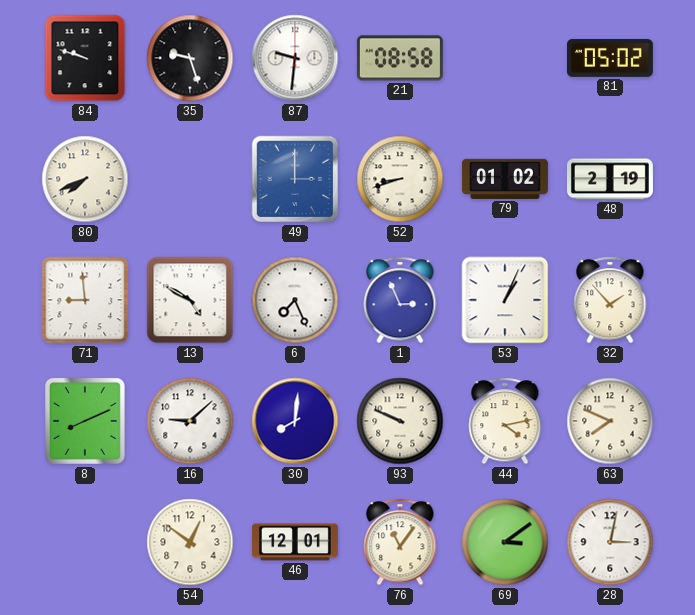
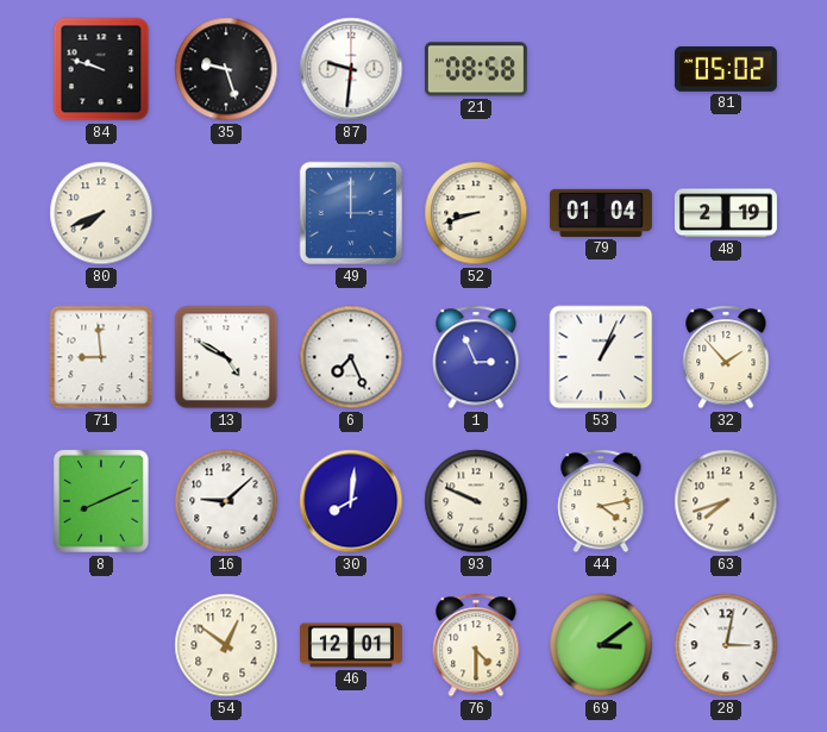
79: 01:02 -> 01:04 (601, 213)
63: 7:49 -> 7:42 (726, 501)
76: 11:06 -> 4:30 (476, 645)
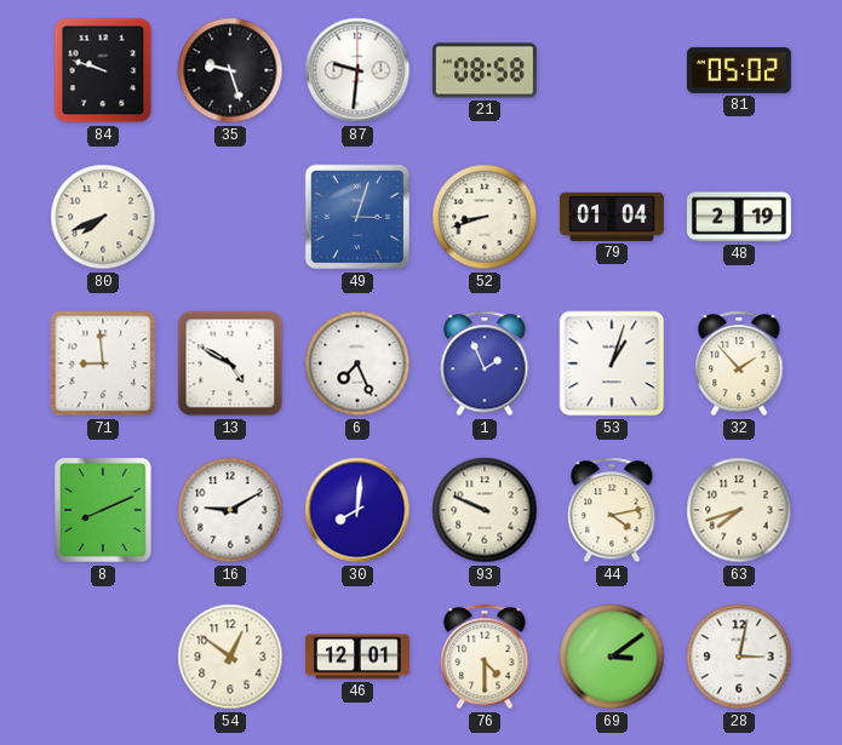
49: 3:00 -> 3:03 (357, 217)
1: 2:56 -> 1:56 (485, 363)
53: 1:04 -> 1:03 (612, 363)
16: 9:08 -> 9:10 (230, 510)
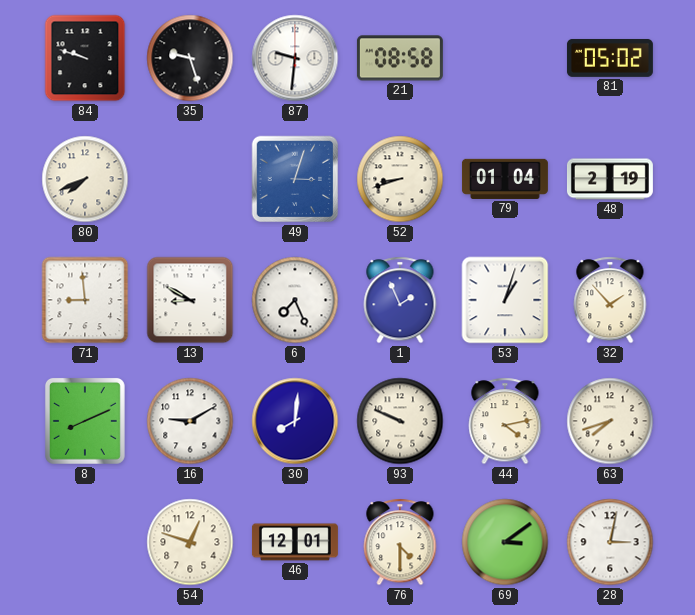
13: 4:50 -> 8:50 (190, 300)
54: 12:51 -> 12:48 (190, 542)
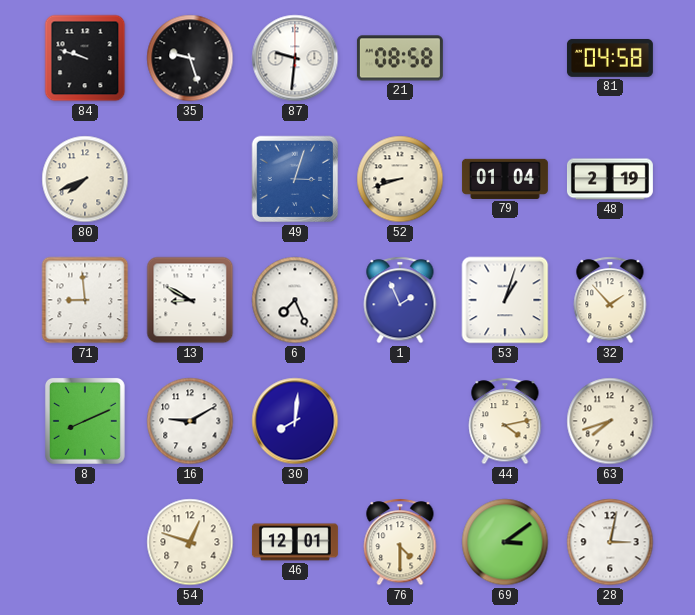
81: 05:02 -> 04:58 (610, 58)
93: 9:49 -> none (400, 421)
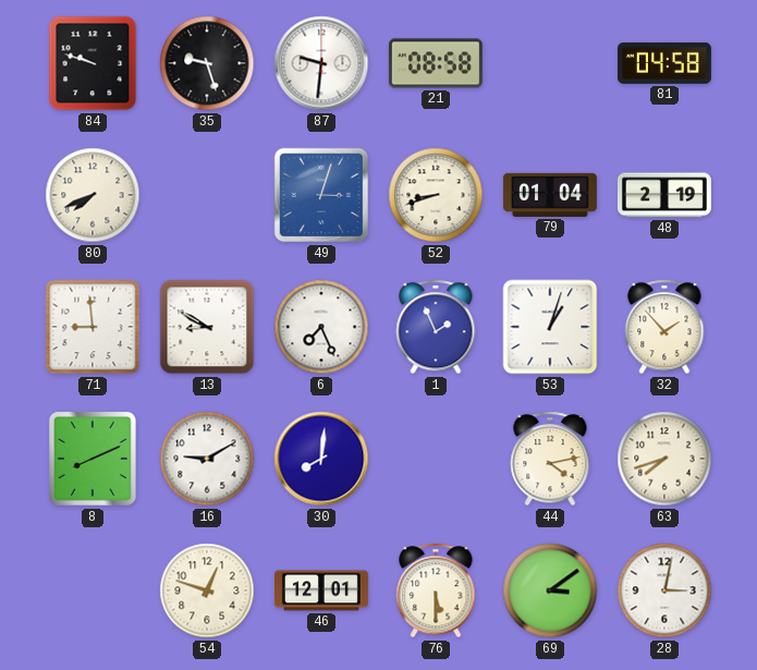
76: 4:30 -> 5:30 (436, 590)
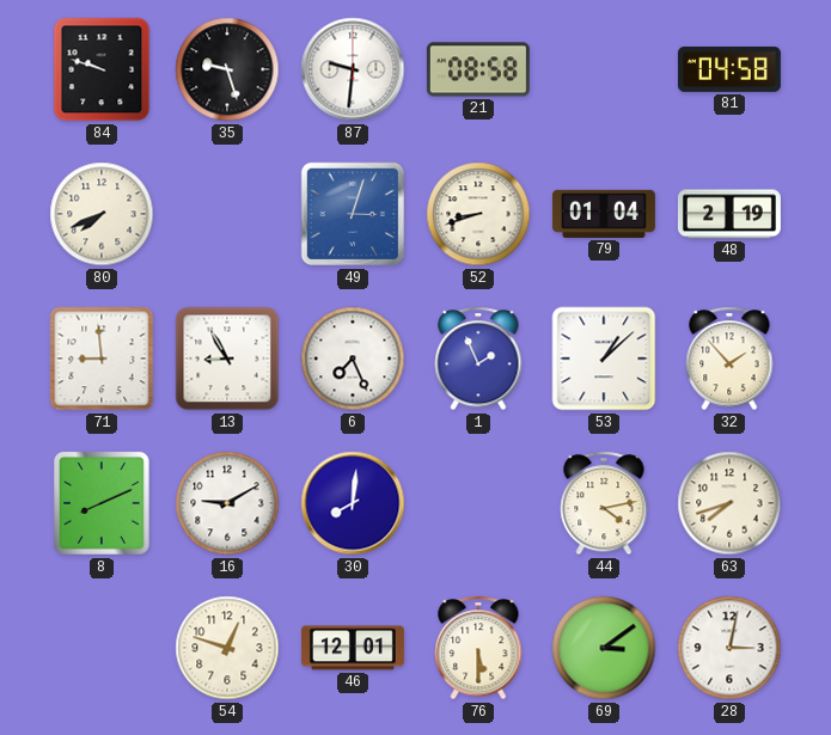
13: 8:50 -> 8:55 (227, 359)
53: 1:03 -> 1:08 (604, 359)
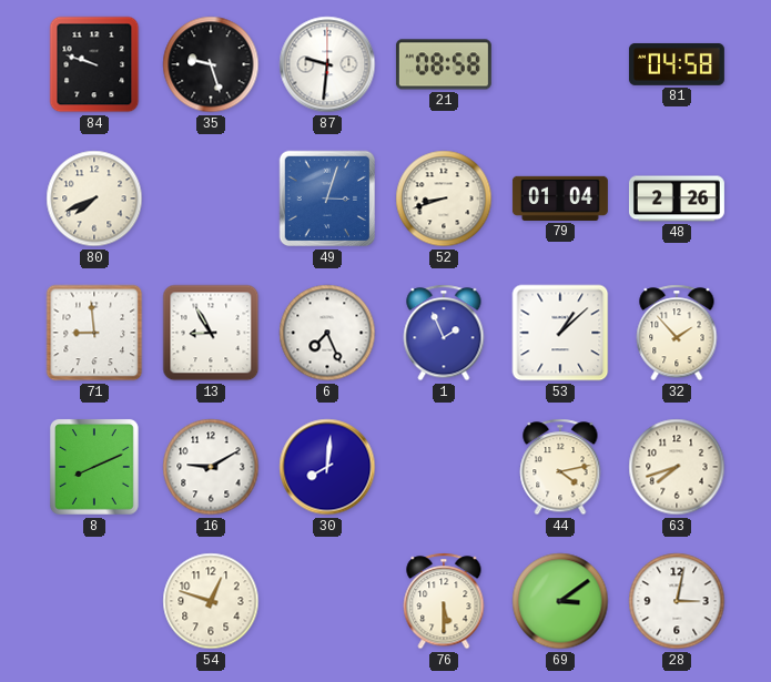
48: 2:19 -> 2:26 (677, 199)
46: 12:01 -> none (353, 648)
